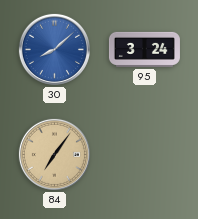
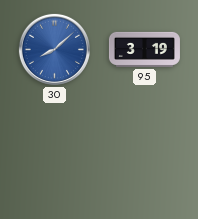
95: 3:24 -> 3:19 (144, 49)
84: 7:06 -> none (54, 154)
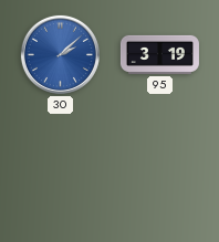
30: 8:08 -> 2:08 (60, 54)
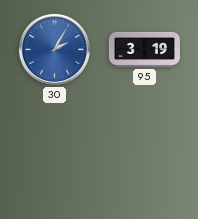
30: 2:08 -> 2:05 (54, 49)
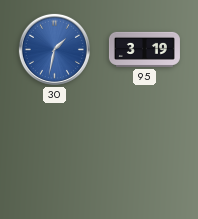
30: 2:05 -> 1:32 (54, 49)
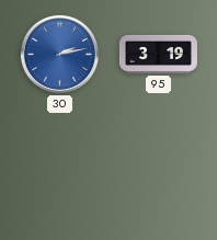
30: 1:32 -> 2:13 (59, 54)
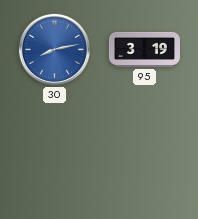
30: 2:13 -> 8:13 (54, 49)
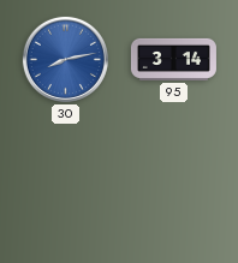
95: 3:19 -> 3:14 (173, 59)
